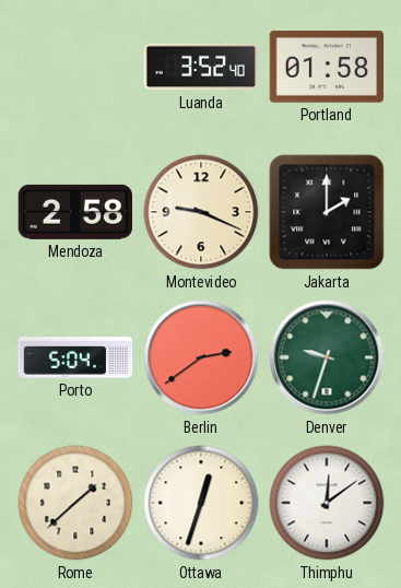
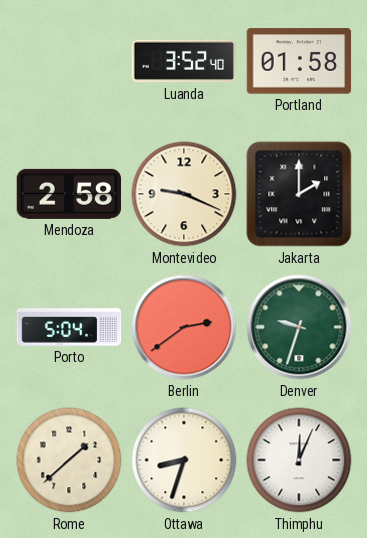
Ottawa: 12:33 -> 8:33 (184, 460)
Thimphu: 12:09 -> 12:04 (299, 460)
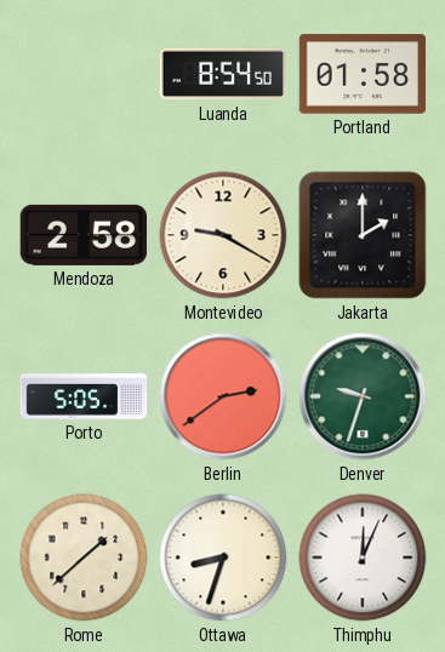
Luanda: 3:52 -> 8:54 (222, 74)
Montevideo: 9:19 -> 9:20 (223, 235)
Porto: 5:04 -> 5:05 (84, 396)
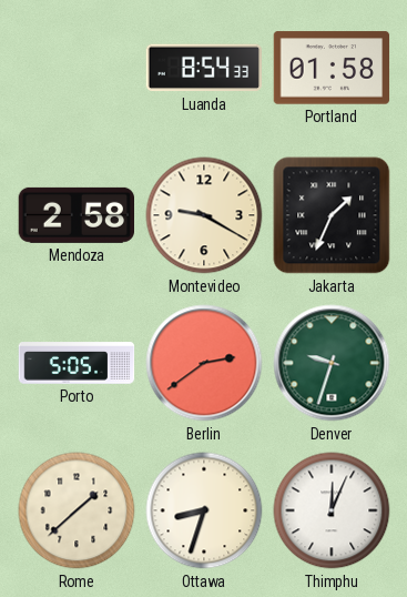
Luanda: 8:54:50 -> 8:54:33 (203, 68)
Jakarta: 2:00 -> 1:34 (332, 215)
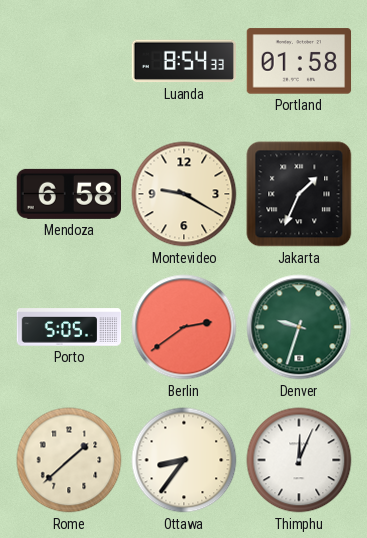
Mendoza: 2:58 -> 6:58 (68, 194)
Ottawa: 8:33 -> 8:36 (184, 460)
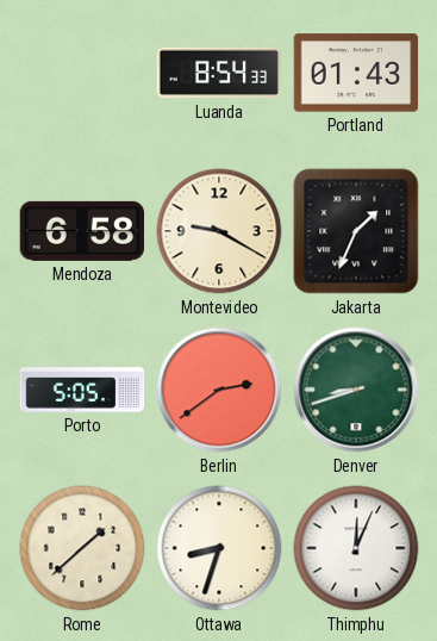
Portland: 01:58 -> 01:43 (356, 73)
Denver: 9:33 -> 8:42 (356, 390)
Ottawa: 8:36 -> 8:33 (219, 548)
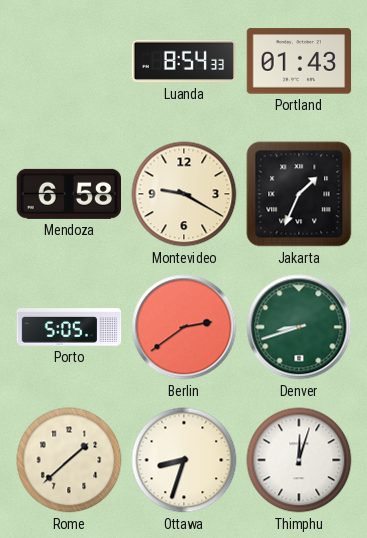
Thimphu: 12:04 -> 12:03 (299, 460)
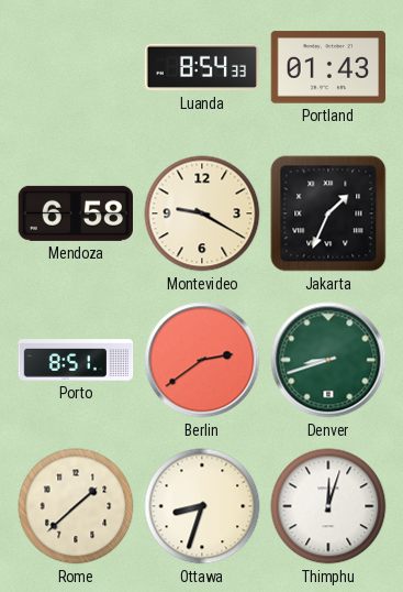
Porto: 5:05 -> 8:51 (76, 360)
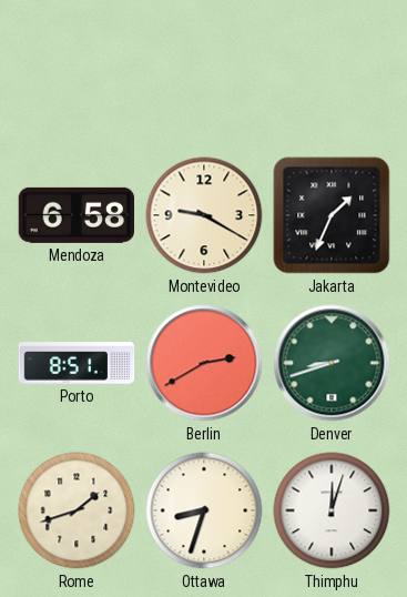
Luanda: 8:54 -> none (201, 67)
Portland: 01:43 -> none (328, 67)
Berlin: 2:39 -> 2:40 (204, 363)
Rome: 1:38 -> 1:42 (77, 510)
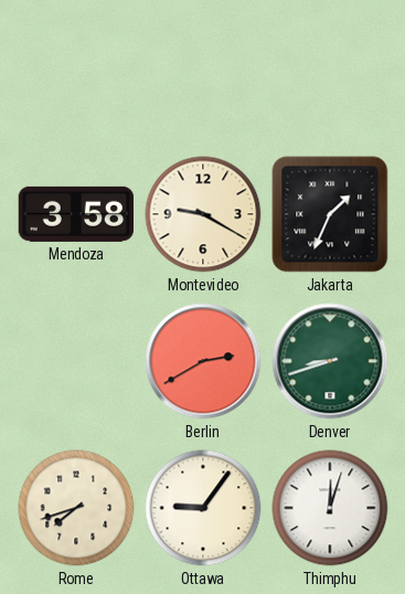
Mendoza: 6:58 -> 3:58 (75, 214)
Porto: 8:51 -> none (77, 363)
Rome: 1:42 -> 7:42 (76, 508)
Ottawa: 8:33 -> 9:06 (203, 508)
